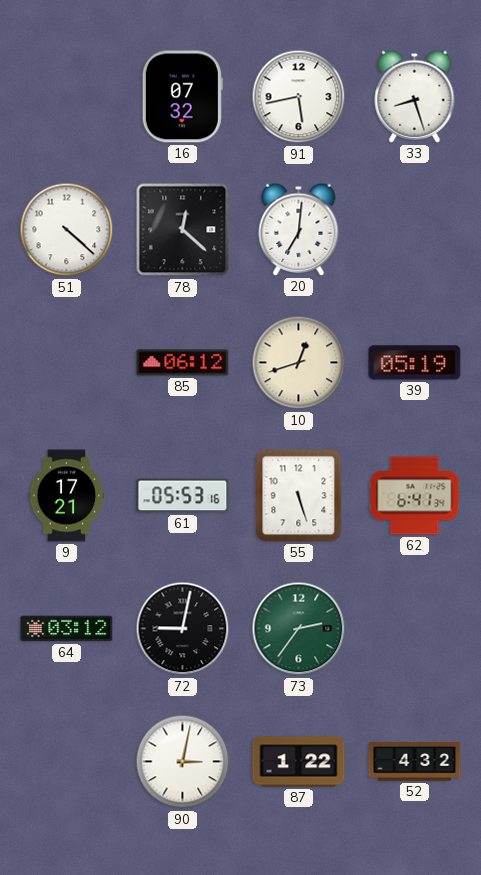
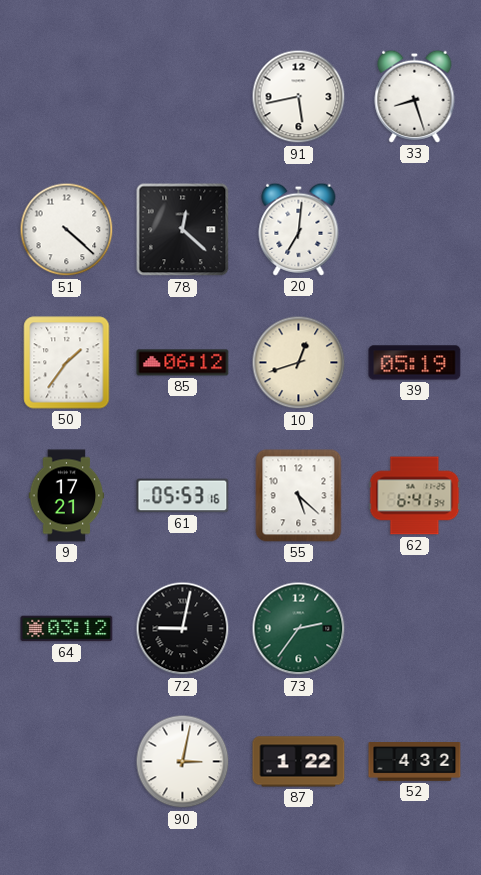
16: 07:32 -> none (182, 97)
50: none -> 1:36 (67, 363)
55: 5:27 -> 5:22 (299, 496)
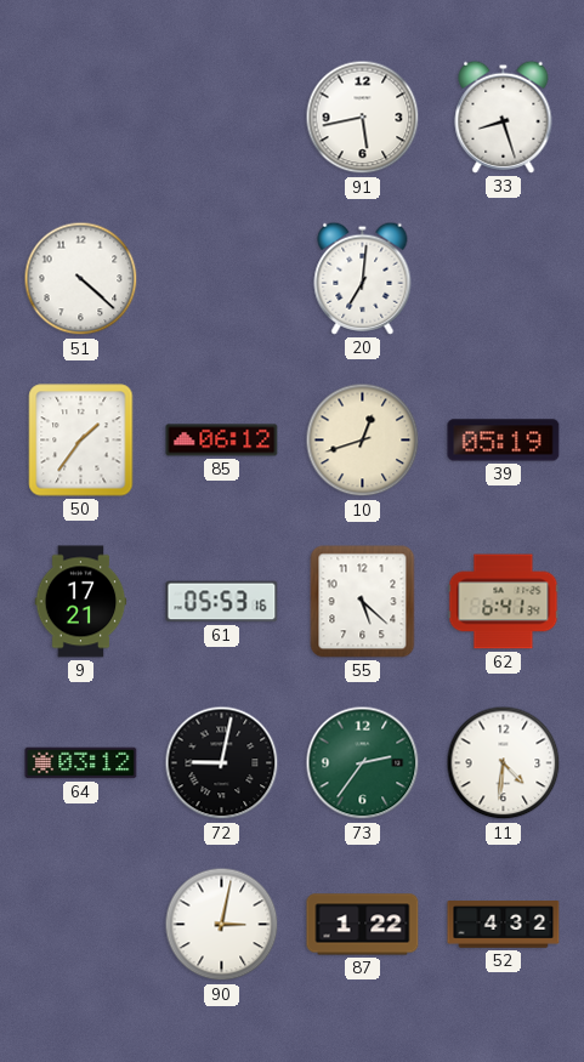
78: 12:22 -> none (183, 230)
11: none -> 4:31 (504, 763)
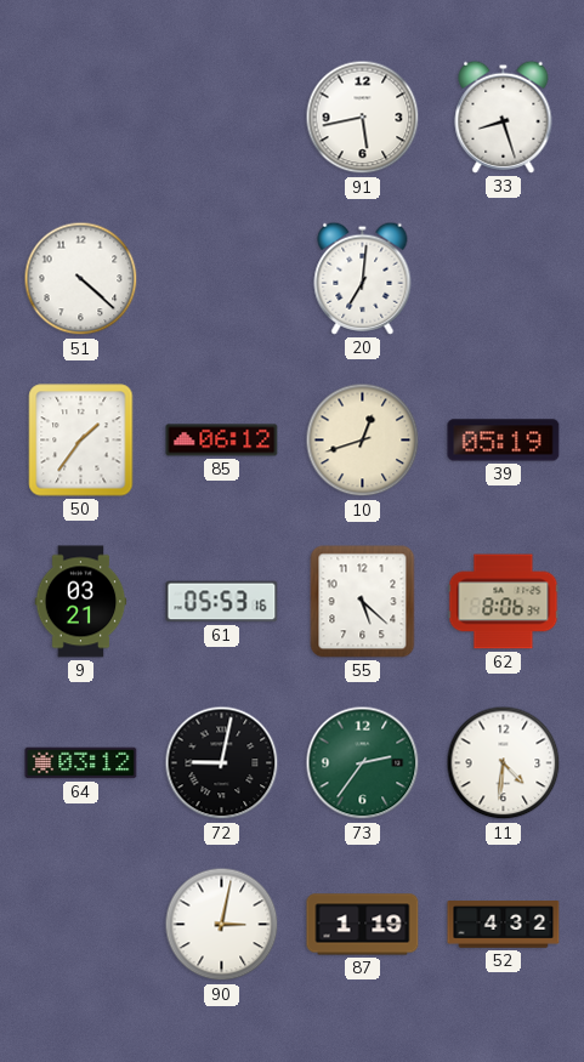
9: 17:21 -> 03:21 (81, 602)
62: 6:41 -> 8:06 (504, 602)
87: 1:22 -> 1:19 (363, 925)
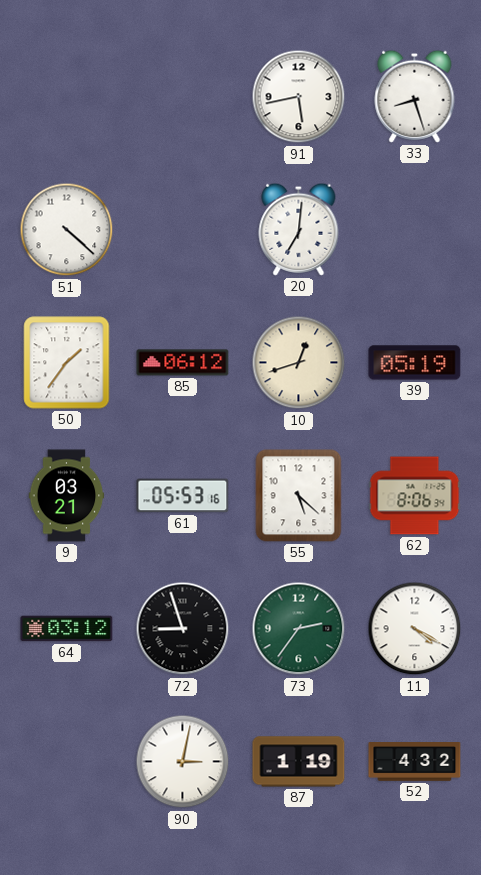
72: 9:02 -> 8:57 (183, 629)
11: 4:31 -> 4:20 (415, 629)
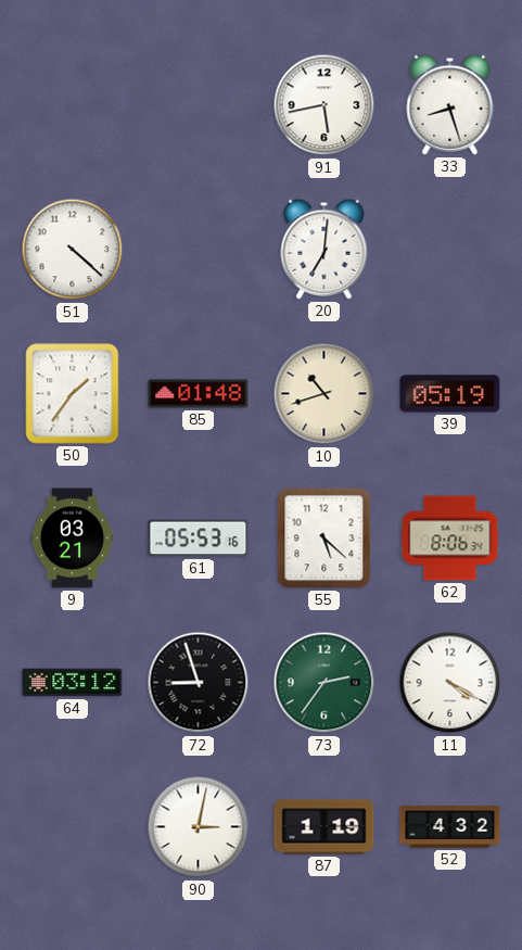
85: 06:12 -> 01:48 (199, 394)
10: 12:42 -> 10:42 (324, 394)
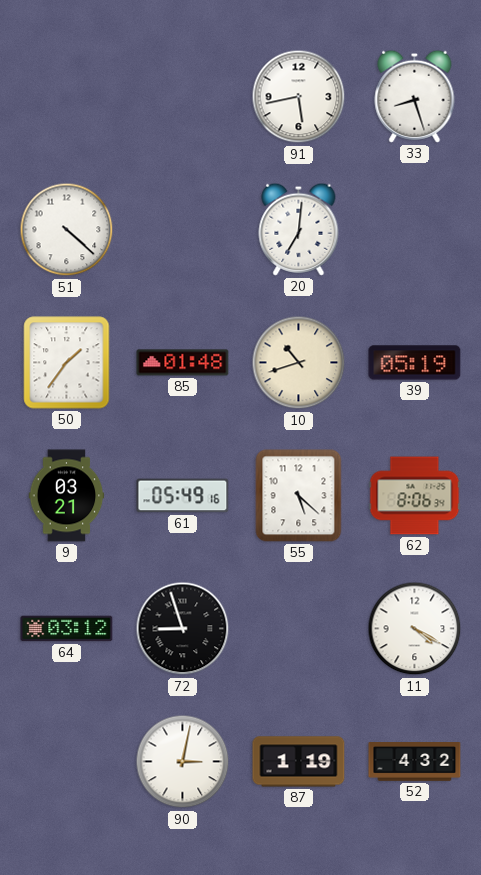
61: 05:53 -> 05:49 (183, 496)
73: 2:36 -> none (324, 683)
